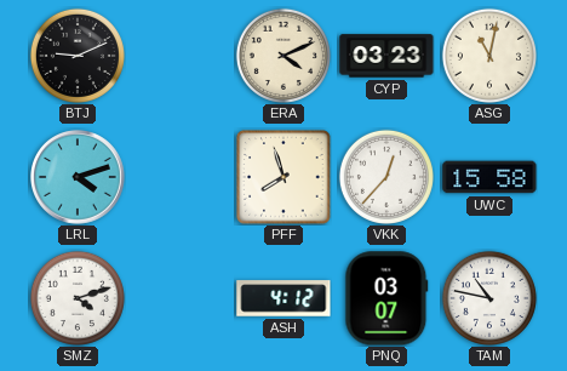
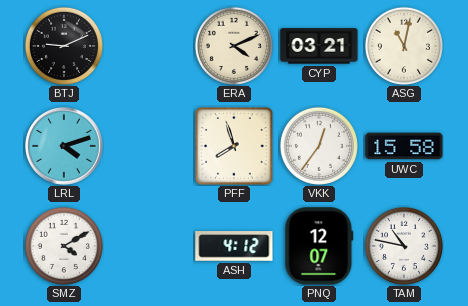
CYP: 03:23 -> 03:21 (319, 46)
VKK: 12:37 -> 12:36 (319, 146)
SMZ: 4:12 -> 4:10 (64, 246)
PNQ: 03:07 -> 12:07 (319, 246)
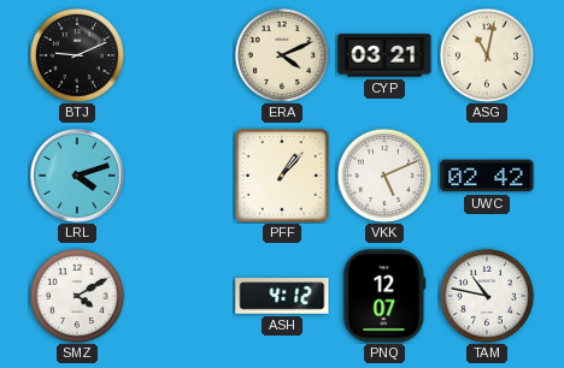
PFF: 7:57 -> 1:07 (282, 176)
VKK: 12:36 -> 5:11 (384, 176)
UWC: 15:58 -> 02:42 (487, 176)
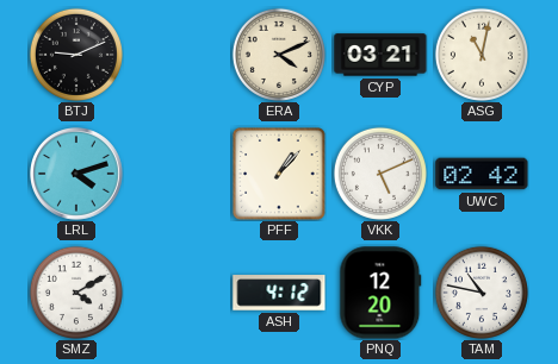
PNQ: 12:07 -> 12:20 (380, 293)
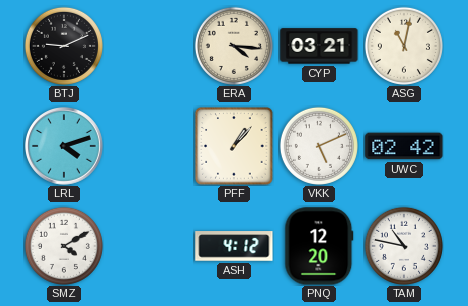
ERA: 4:11 -> 4:16 (234, 46)
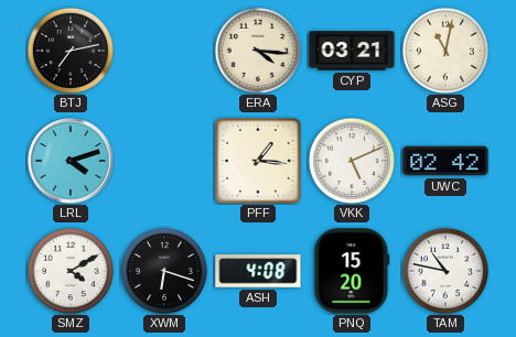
BTJ: 9:11 -> 7:13 (71, 51)
PFF: 1:07 -> 1:16 (258, 161)
XWM: none -> 6:18 (164, 271)
ASH: 4:12 -> 4:08 (258, 271)
PNQ: 12:20 -> 15:20 (352, 271)
